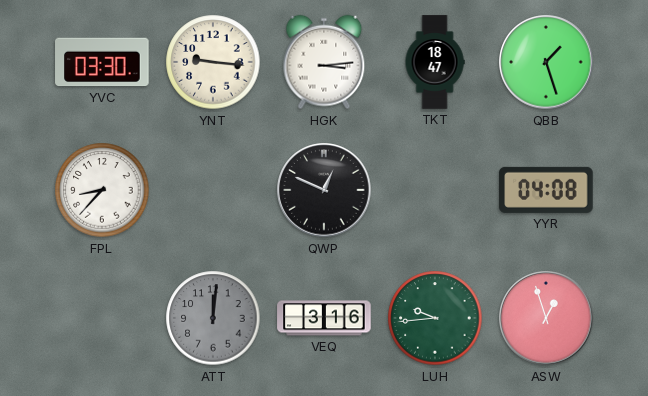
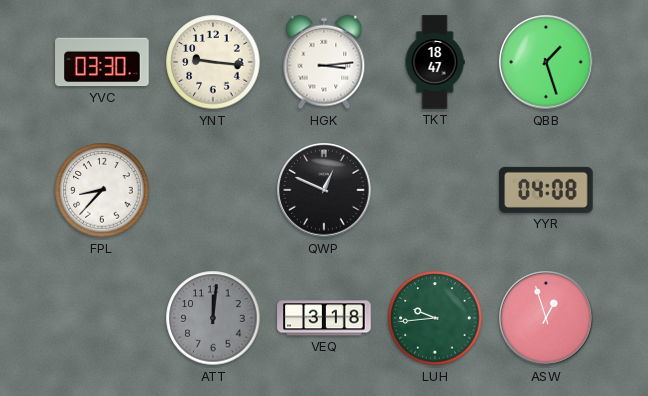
VEQ: 3:16 -> 3:18 (324, 318)
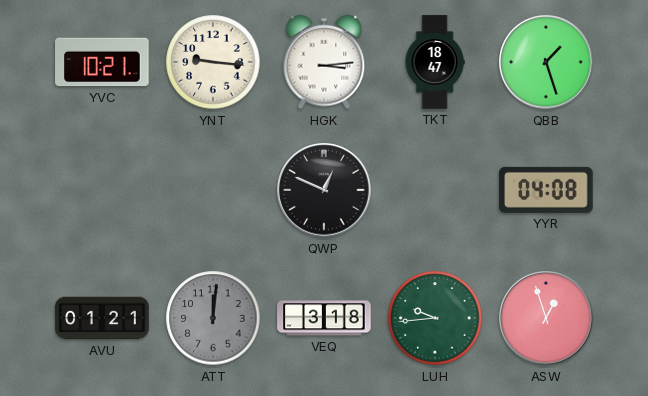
YVC: 03:30 -> 10:21 (102, 62)
FPL: 8:37 -> none (102, 190)
AVU: none -> 01:21 (102, 318)
